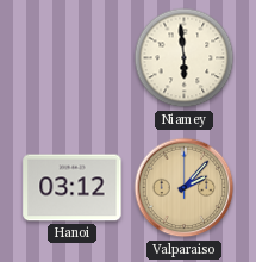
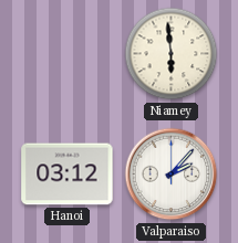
Valparaiso dial: champagne -> white (172, 175)
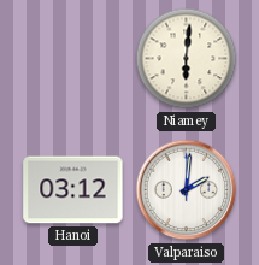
Niamey: 5:59 -> 6:01 (187, 59)
Valparaiso: 2:07 -> 2:01 (187, 190)
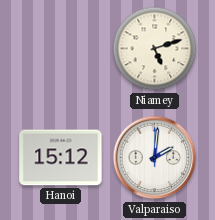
Niamey: 6:01 -> 5:12 (155, 49)
Hanoi: 03:12 -> 15:12 (61, 158)
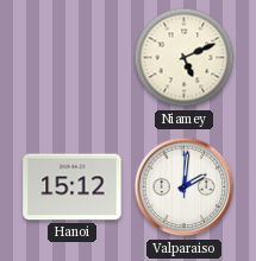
Niamey: 5:12 -> 5:11 (185, 58)
